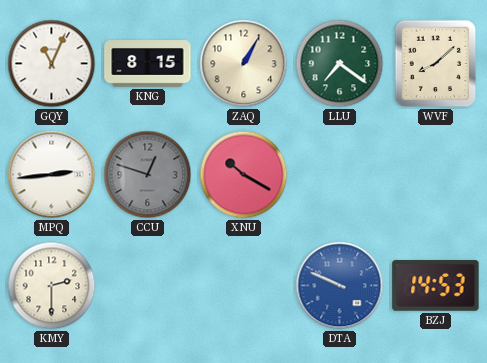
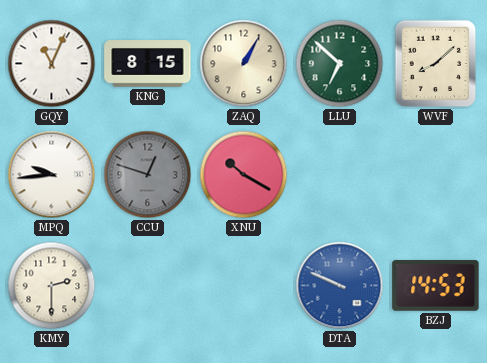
LLU: 7:21 -> 6:52 (340, 64)
MPQ: 2:44 -> 9:44 (52, 175)
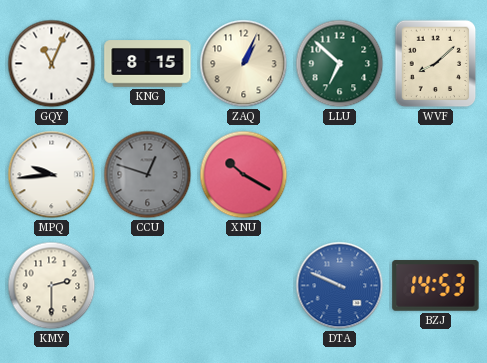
ZAQ: 1:05 -> 1:04 (244, 64)
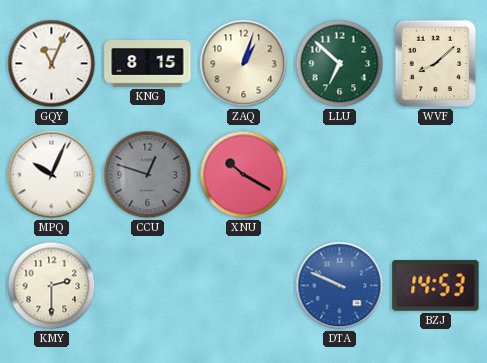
ZAQ: 1:04 -> 1:03 (244, 64)
MPQ: 9:44 -> 10:04 (52, 175)
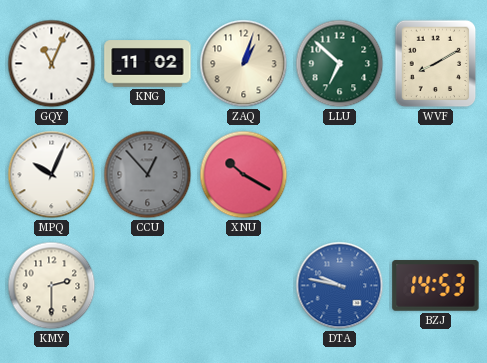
KNG: 8:15 -> 11:02 (148, 64)
WVF: 8:08 -> 8:10 (436, 64)
CCU: 12:48 -> 12:53 (148, 175)
DTA: 9:49 -> 9:47 (340, 286)
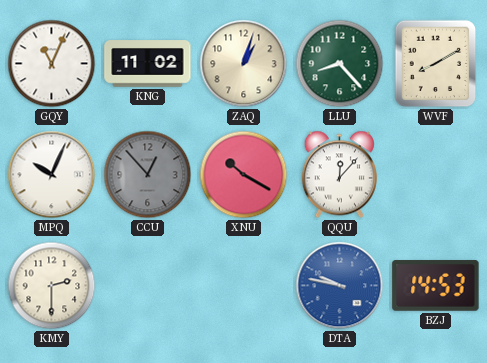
LLU: 6:52 -> 8:23 (340, 64)
QQU: none -> 12:07 (339, 175)
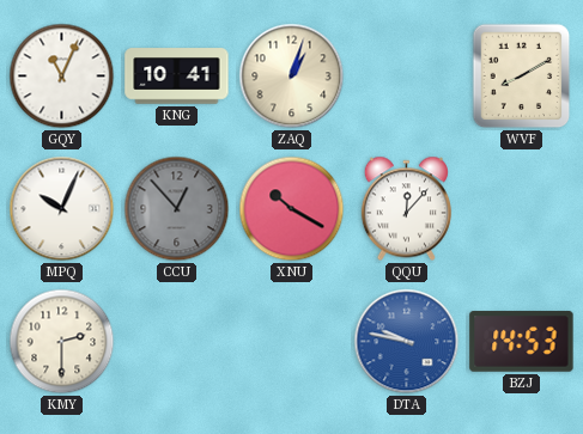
KNG: 11:02 -> 10:41 (177, 77)
LLU: 8:23 -> none (340, 64)
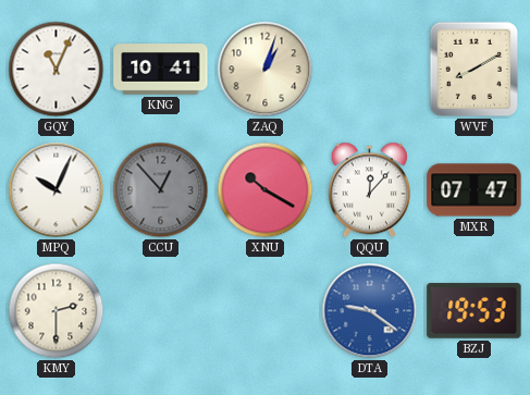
MXR: none -> 07:47 (474, 190)
DTA: 9:47 -> 9:21 (370, 311)
BZJ: 14:53 -> 19:53 (474, 311)
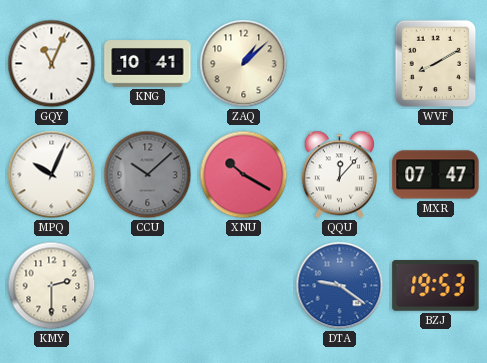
ZAQ: 1:03 -> 1:08 (244, 64)
CCU: 12:53 -> 10:08 (148, 175)
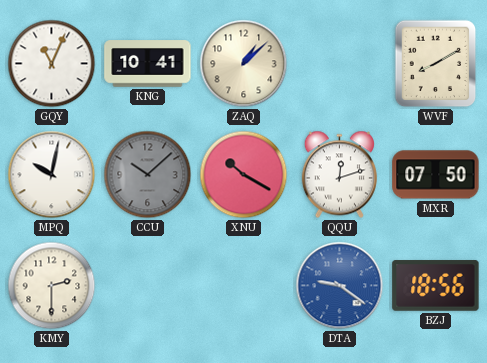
MPQ: 10:04 -> 10:02 (52, 175)
QQU: 12:07 -> 12:12 (339, 175)
MXR: 07:47 -> 07:50 (436, 175)
BZJ: 19:53 -> 18:56 (436, 286)
